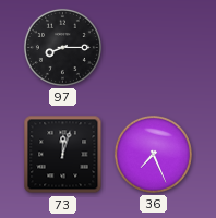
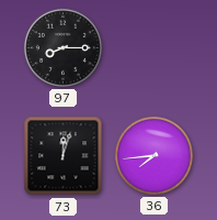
36: 7:26 -> 7:44 (153, 155)
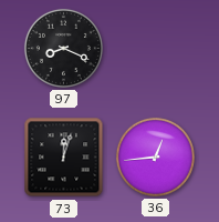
97: 8:15 -> 8:19 (63, 48)
36: 7:44 -> 12:44 (155, 157)
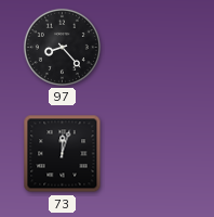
97: 8:19 -> 8:23 (62, 47)
36: 12:44 -> none (155, 157)
